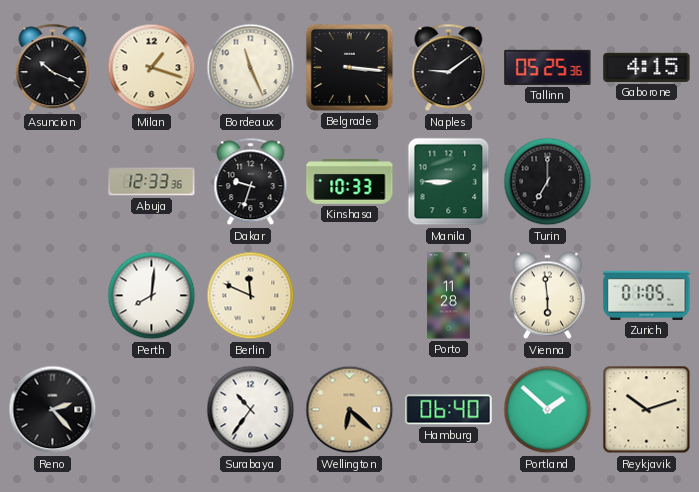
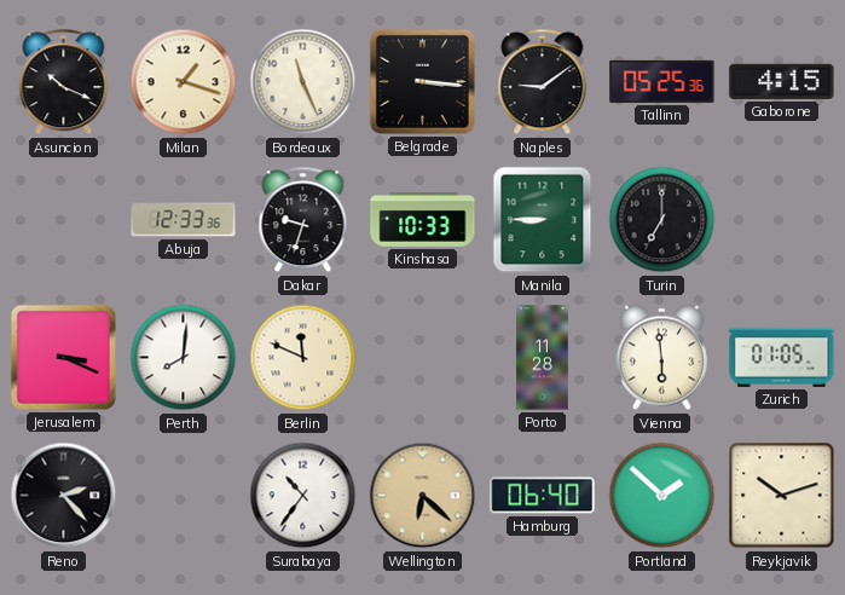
Jerusalem: none -> 3:19 (63, 357)
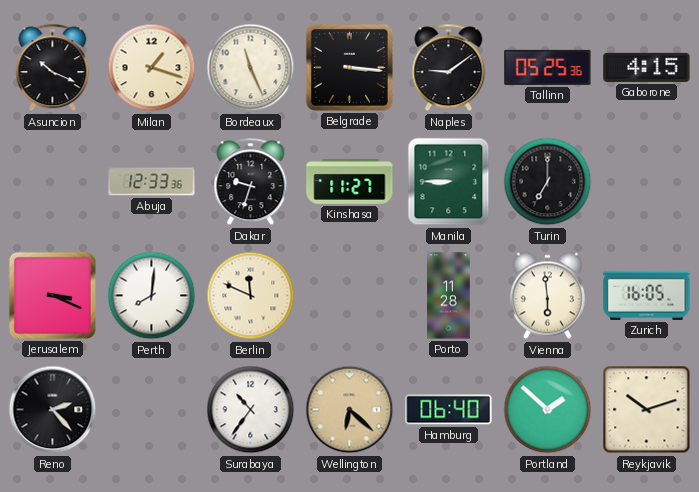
Kinshasa: 10:33 -> 11:27 (350, 182)
Zurich: 01:05 -> 16:05 (647, 295)
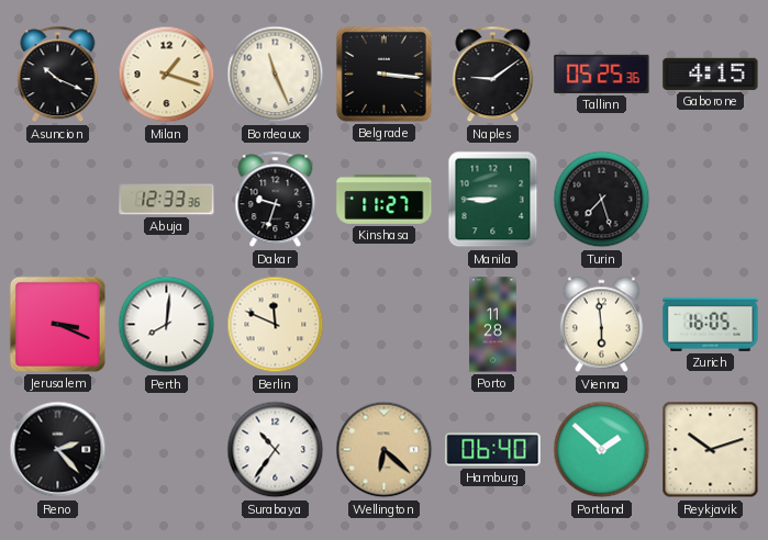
Turin: 7:00 -> 7:27 (602, 200)
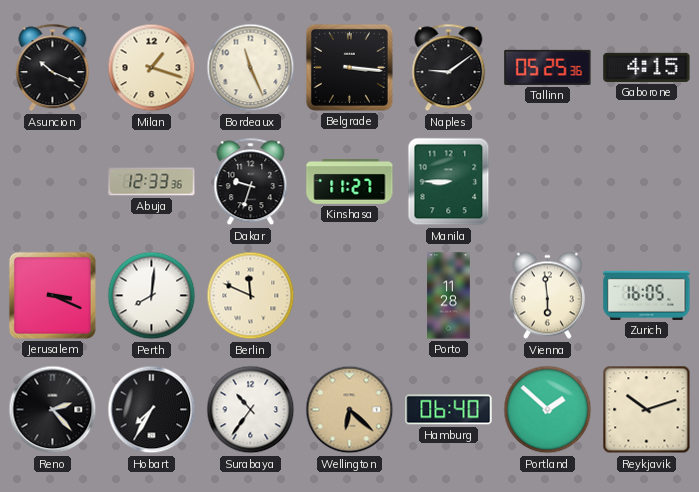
Turin: 7:27 -> none (602, 200)
Hobart: none -> 7:35 (152, 410)
